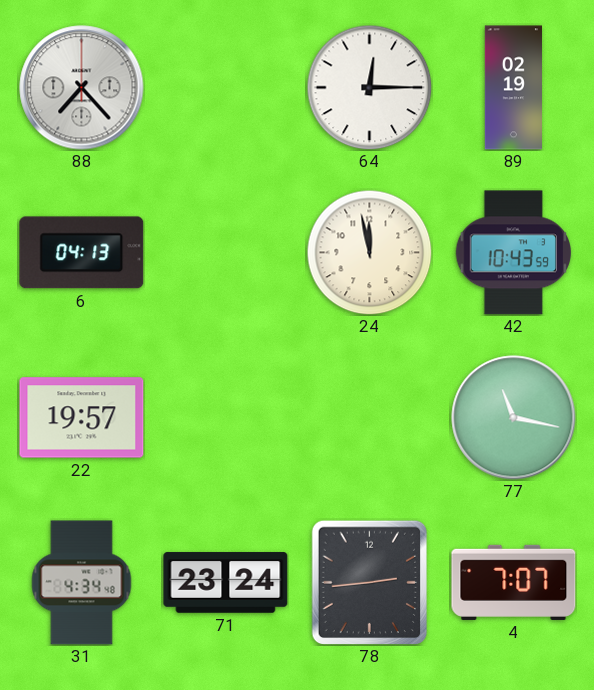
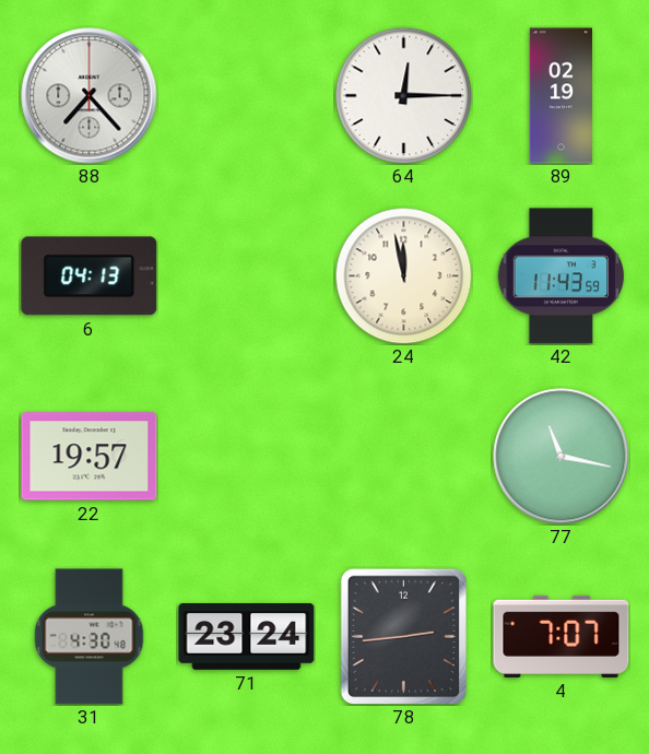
42: 10:43 -> 11:43 (560, 276)
31: 4:34 -> 4:30 (90, 637)
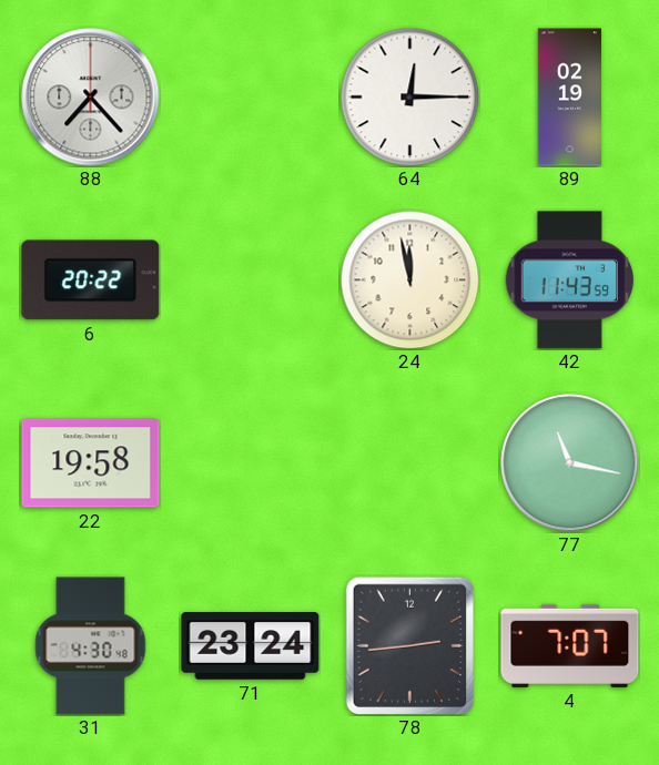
6: 04:13 -> 20:22 (91, 280)
22: 19:57 -> 19:58 (91, 463)
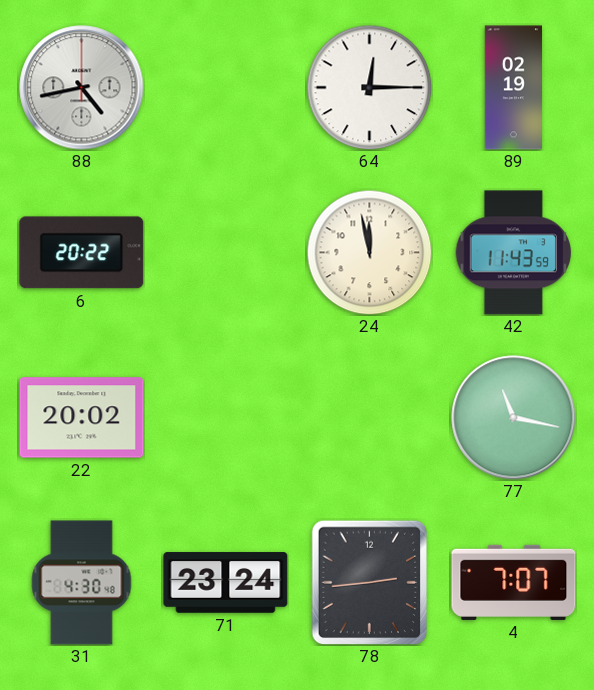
88: 7:23 -> 4:43 (82, 88)
22: 19:58 -> 20:02 (82, 418)
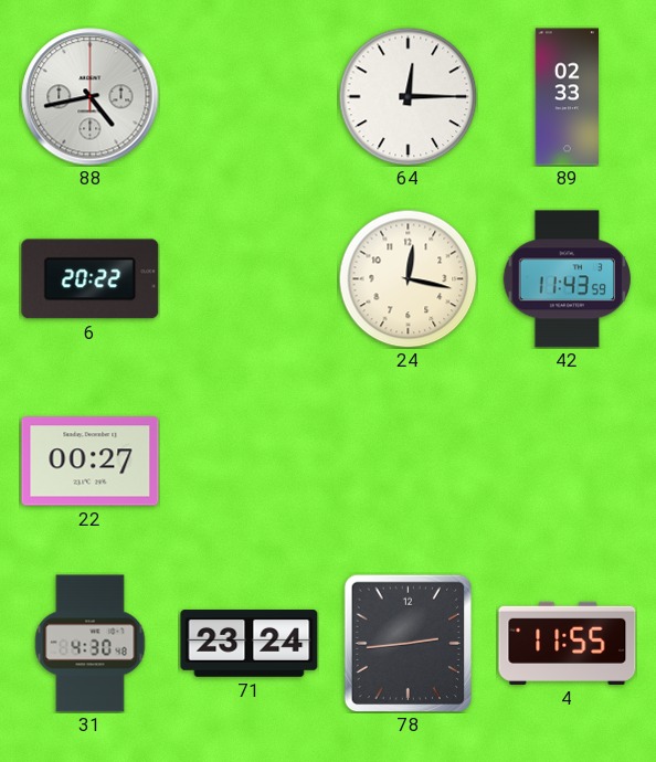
89: 02:19 -> 02:33 (567, 97)
24: 11:58 -> 12:17 (408, 278)
22: 20:02 -> 00:27 (91, 462)
77: 11:17 -> none (514, 418)
4: 7:07 -> 11:55 (568, 643)
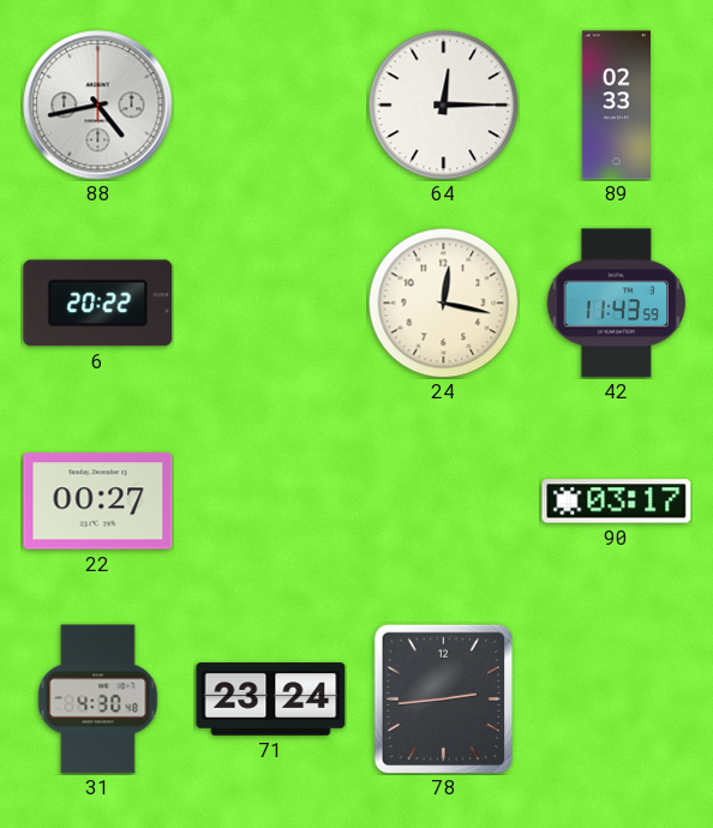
90: none -> 03:17 (617, 502)
4: 11:55 -> none (568, 643)
